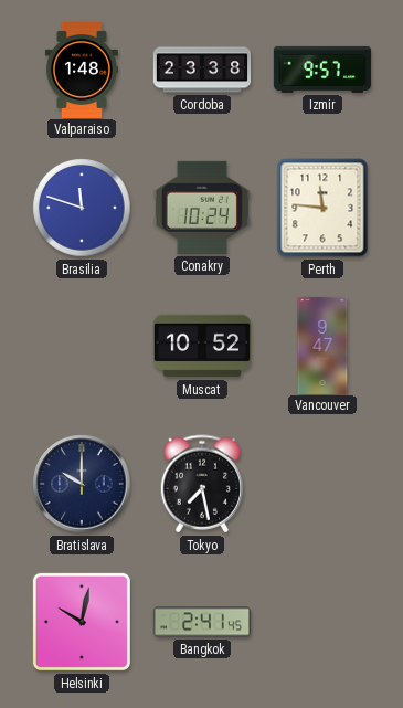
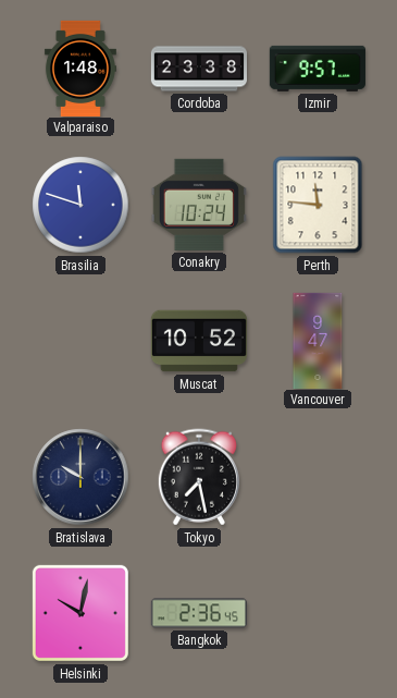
Bangkok: 2:41 -> 2:36 (199, 613)
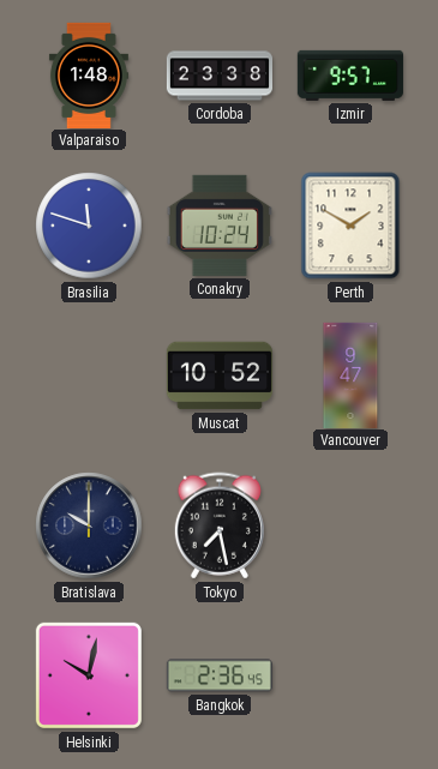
Perth: 11:46 -> 1:50 (350, 226)
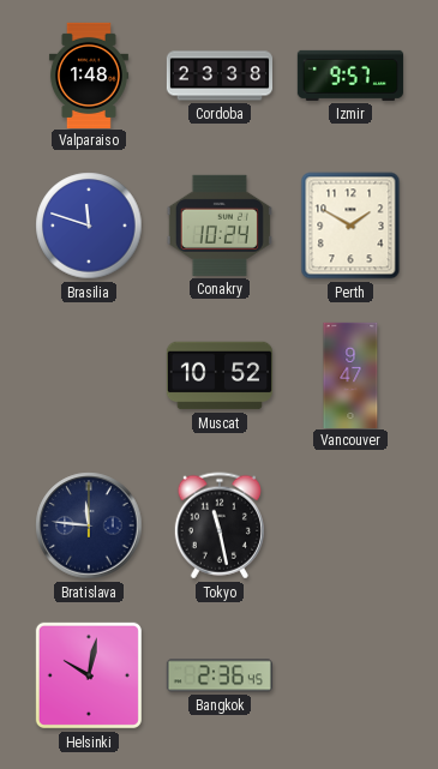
Bratislava: 10:00 -> 11:46 (89, 525)
Tokyo: 7:28 -> 11:28 (220, 525)
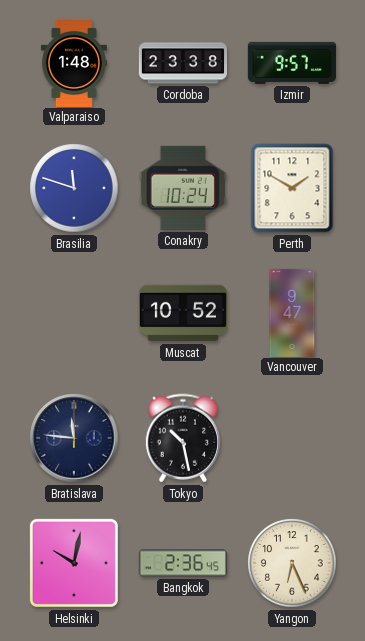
Tokyo: 11:28 -> 10:28 (183, 438)
Yangon: none -> 6:26 (292, 563)
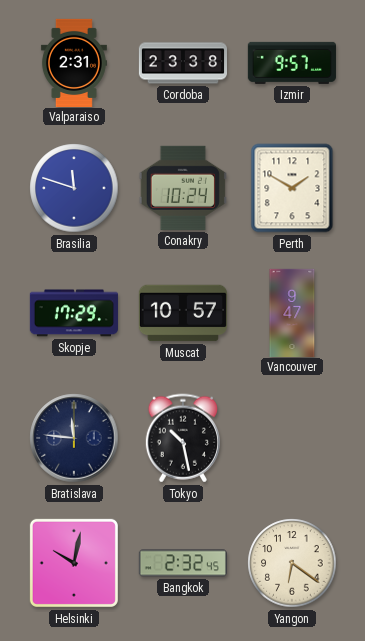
Valparaiso: 1:48 -> 2:31 (74, 62)
Skopje: none -> 17:29 (74, 313)
Muscat: 10:52 -> 10:57 (183, 313)
Bangkok: 2:36 -> 2:32 (183, 563)
Yangon: 6:26 -> 6:21 (292, 563)
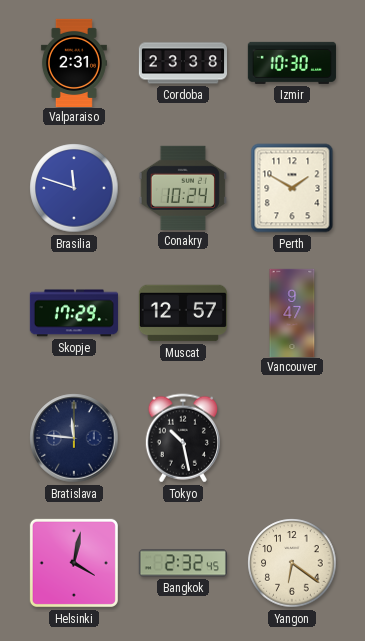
Izmir: 9:57 -> 10:30 (292, 63)
Muscat: 10:57 -> 12:57 (183, 313)
Helsinki: 10:02 -> 4:02 (74, 563)
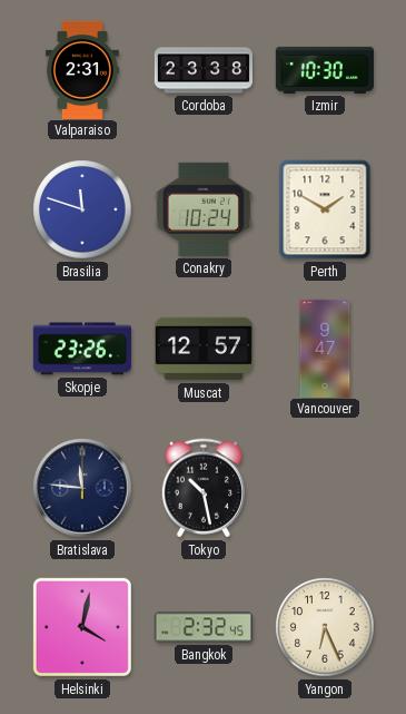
Skopje: 17:29 -> 23:26 (82, 349)
Yangon: 6:21 -> 6:26 (325, 627)
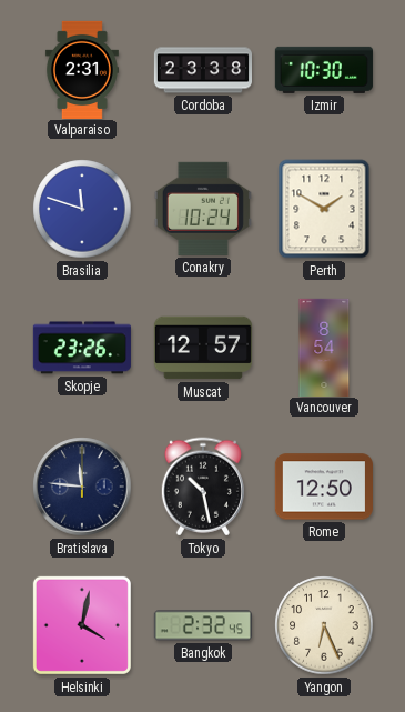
Vancouver: 9:47 -> 8:54 (324, 347)
Rome: none -> 12:50 (324, 487)
